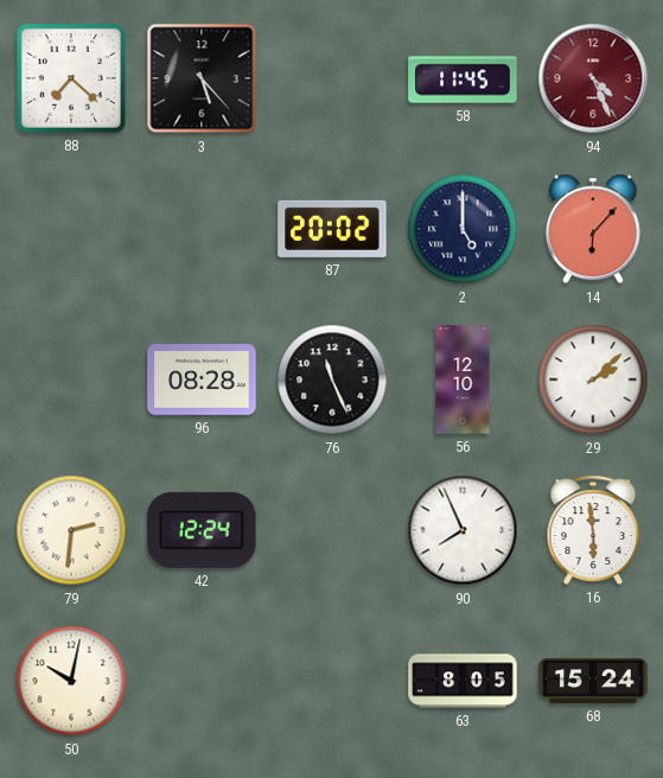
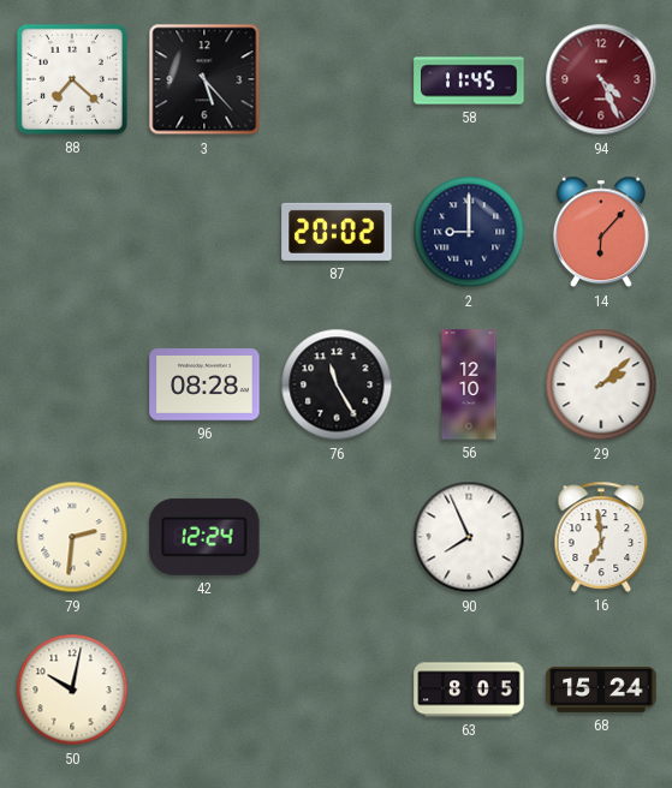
2: 5:00 -> 9:00 (469, 232)
76: 11:26 -> 11:25 (337, 384)
16: 5:59 -> 6:59 (601, 537)
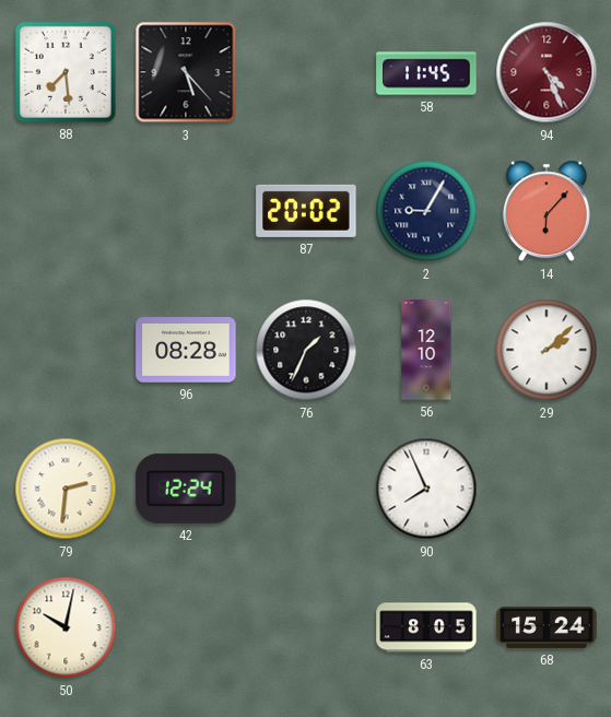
88: 7:22 -> 7:29 (66, 72)
2: 9:00 -> 9:05 (426, 211)
76: 11:25 -> 1:34 (306, 350)
16: 6:59 -> none (601, 537)
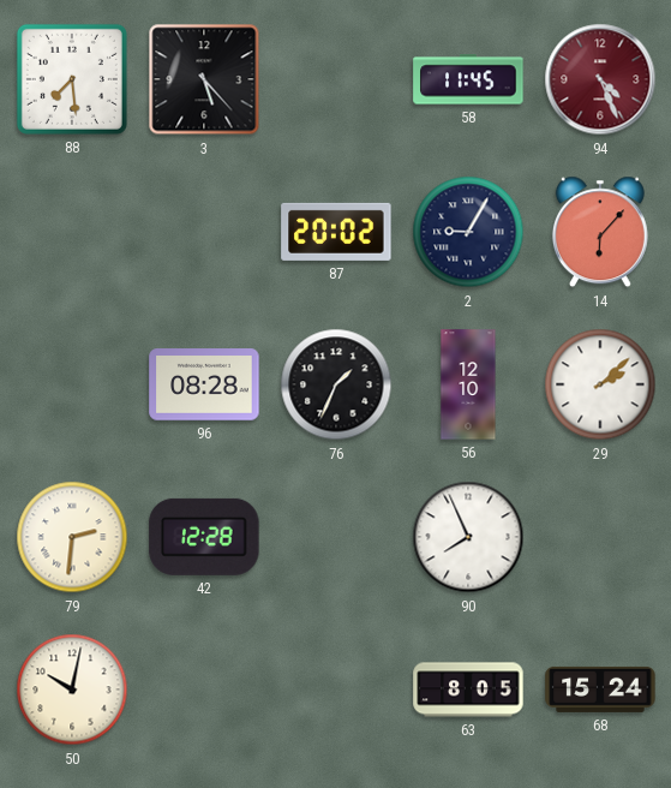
42: 12:24 -> 12:28 (204, 537)
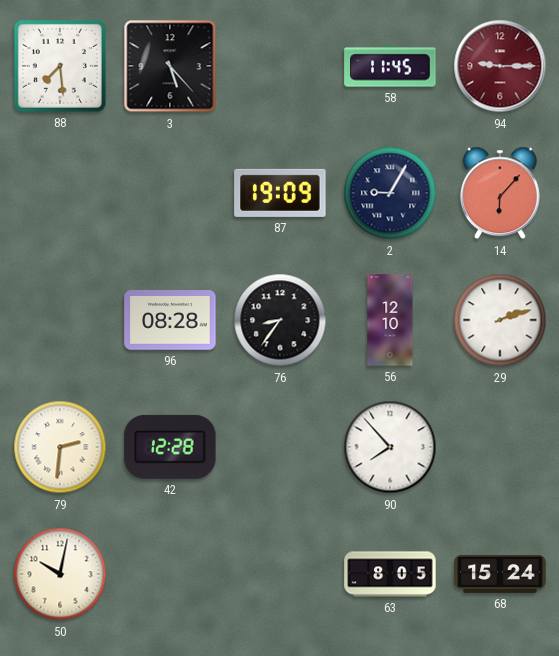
94: 4:26 -> 9:15 (500, 66)
87: 20:02 -> 19:09 (280, 193)
76: 1:34 -> 8:36 (280, 320)
29: 2:08 -> 2:12 (500, 320)
90: 7:56 -> 7:53 (390, 447)
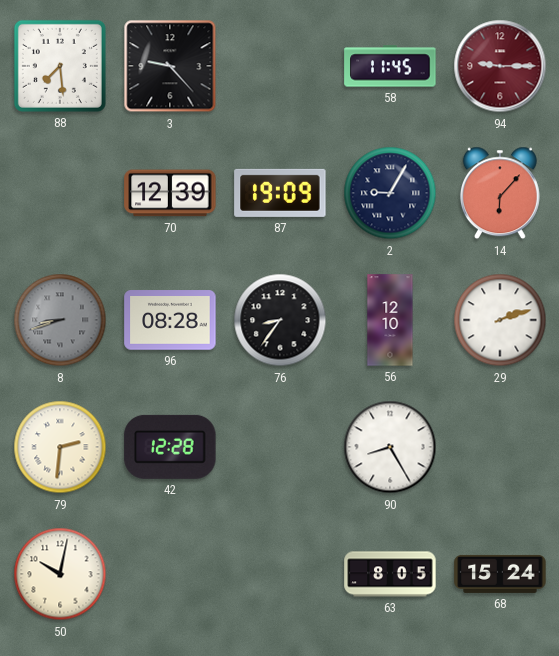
3: 5:23 -> 9:23 (170, 66)
70: none -> 12:39 (170, 193)
8: none -> 8:42 (60, 320)
90: 7:53 -> 8:25 (390, 447)
